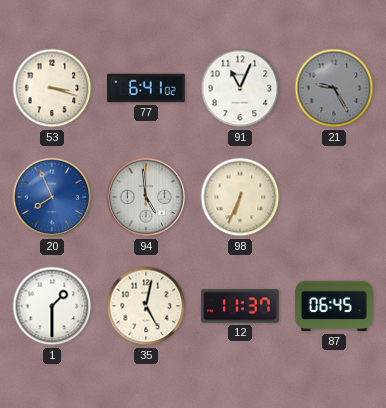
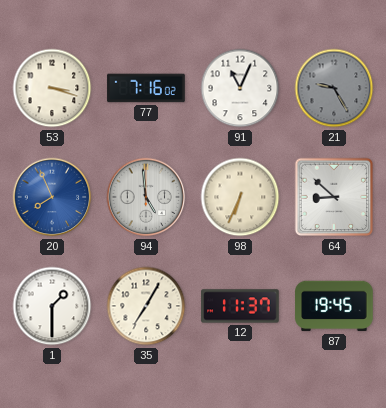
77: 6:41 -> 7:16 (146, 88)
64: none -> 8:52 (334, 197)
35: 5:02 -> 7:05 (146, 306)
87: 06:45 -> 19:45 (334, 306)
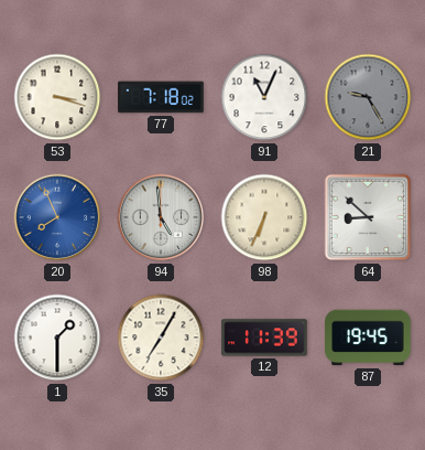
77: 7:16 -> 7:18 (161, 97)
12: 11:37 -> 11:39 (264, 337)
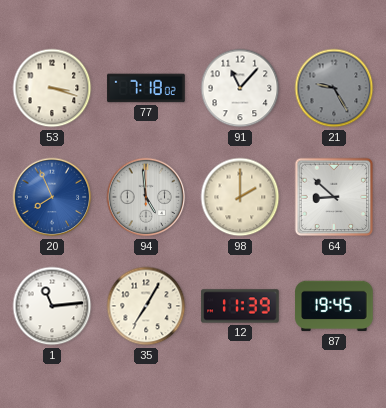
91: 11:04 -> 11:07 (240, 88)
98: 6:34 -> 2:00 (240, 197)
1: 1:30 -> 11:14 (52, 306)
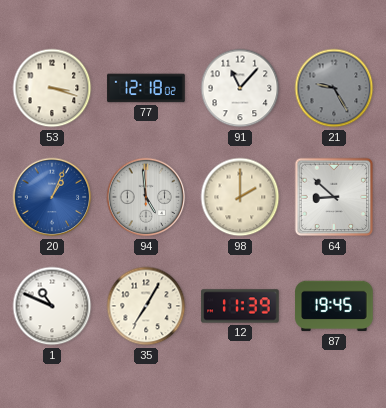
77: 7:18 -> 12:18 (146, 88)
20: 7:56 -> 1:04 (52, 197)
1: 11:14 -> 10:49 (52, 306)
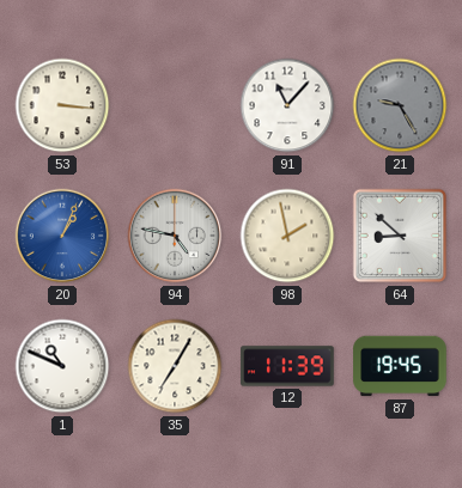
53: 3:18 -> 3:16 (62, 105)
77: 12:18 -> none (146, 88)
94: 4:59 -> 4:47 (175, 236)
98: 2:00 -> 1:58 (287, 236)
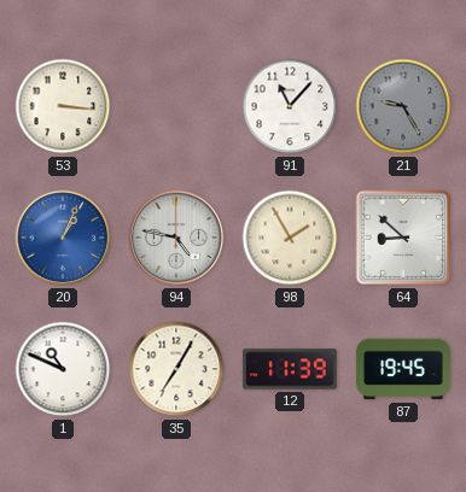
98: 1:58 -> 1:55 (290, 238)
